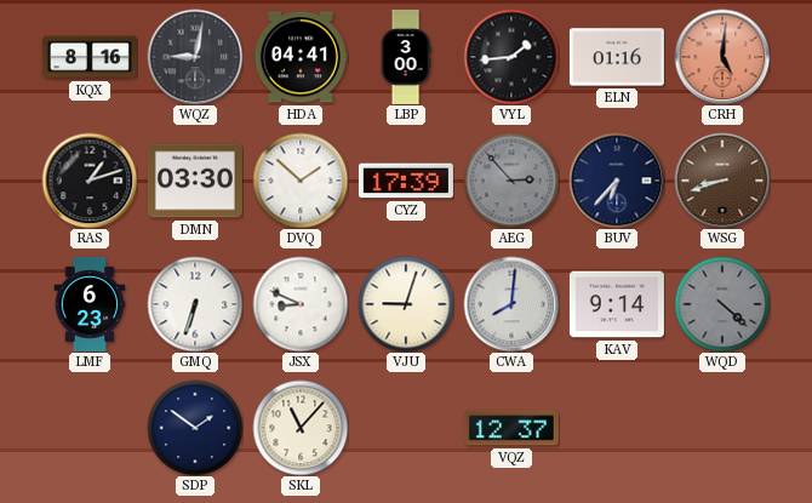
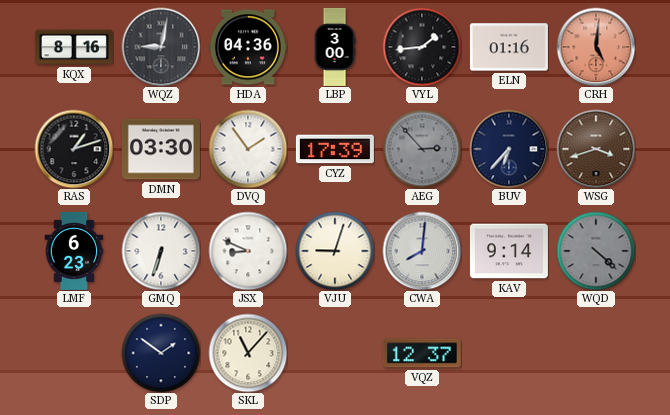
HDA: 04:41 -> 04:36 (248, 47)
DVQ: 1:52 -> 1:54 (248, 149)
WSG: 8:42 -> 3:42 (596, 149)
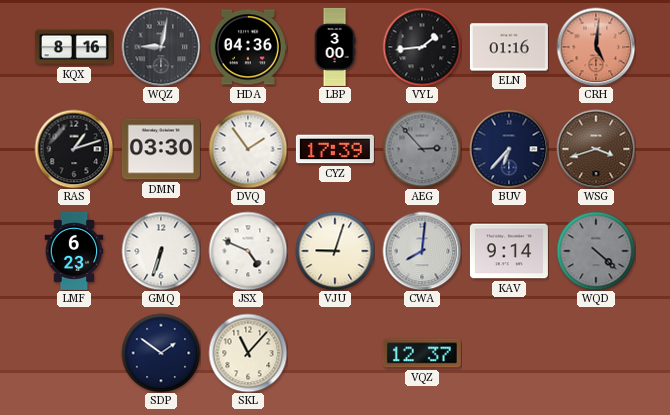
JSX: 8:49 -> 4:49 (248, 251)
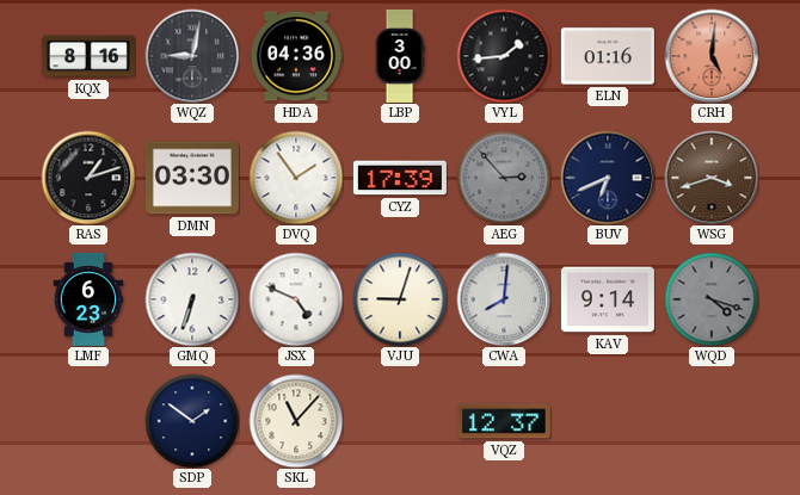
BUV: 6:37 -> 6:41 (608, 178)
WQD: 4:22 -> 4:18 (712, 299)
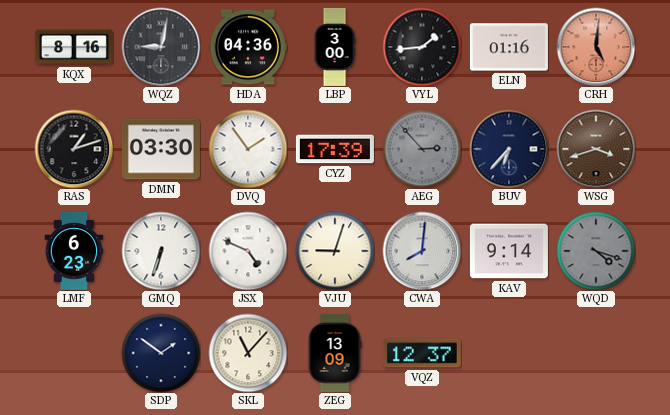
BUV: 6:41 -> 6:37 (509, 149)
ZEG: none -> 13:09 (335, 353)
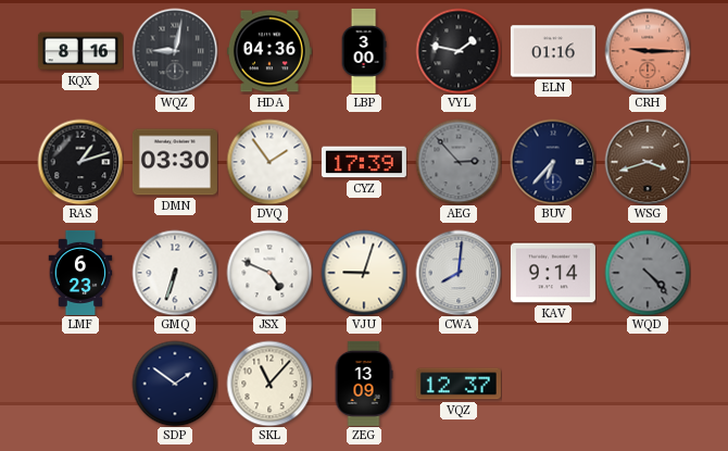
VYL: 1:44 -> 1:47 (459, 51)
CRH: 5:01 -> 9:15 (648, 51)
WQD: 4:18 -> 4:23 (648, 273)
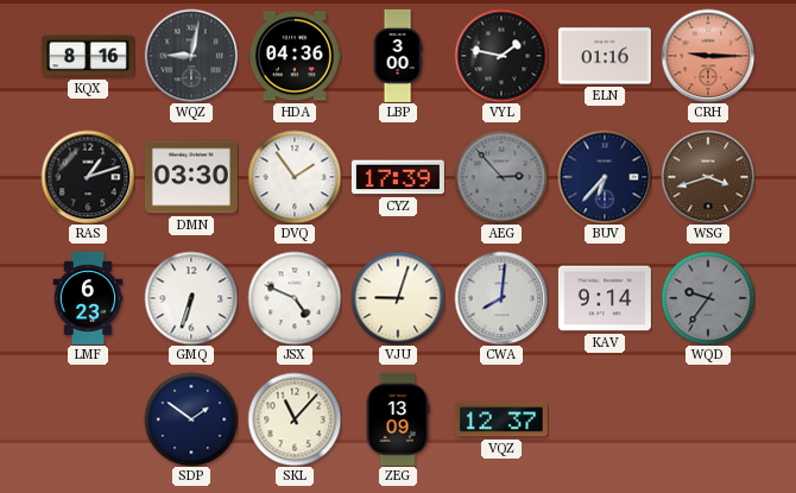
WQD: 4:23 -> 9:36 (708, 298)
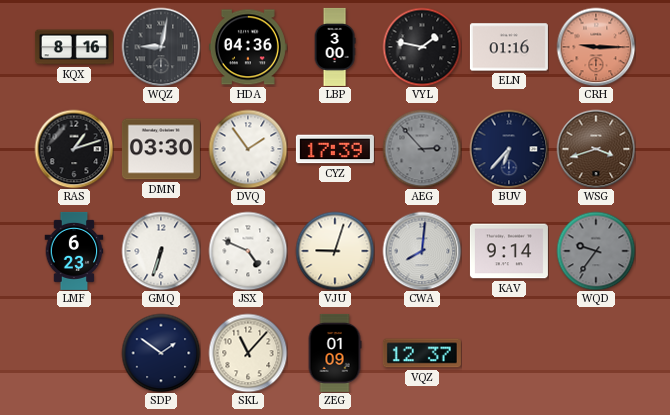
ZEG: 13:09 -> 01:09 (335, 353)
